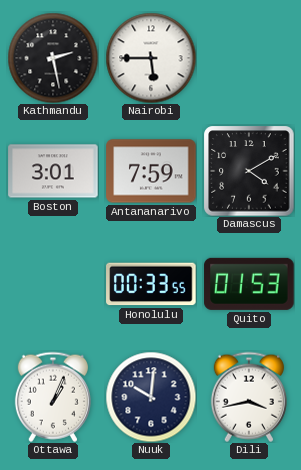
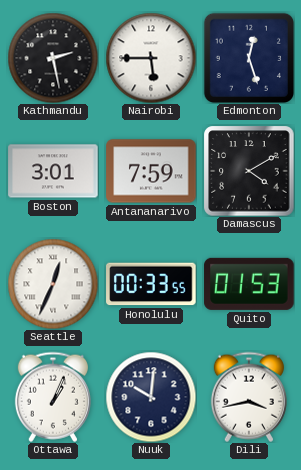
Edmonton: none -> 12:27 (248, 57)
Seattle: none -> 12:34 (53, 284)
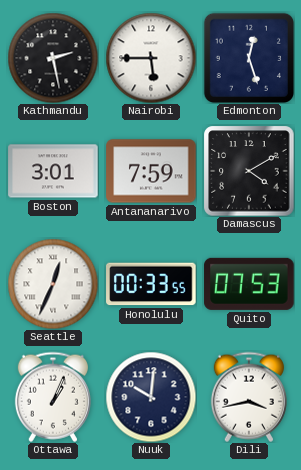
Quito: 01:53 -> 07:53 (249, 284)
